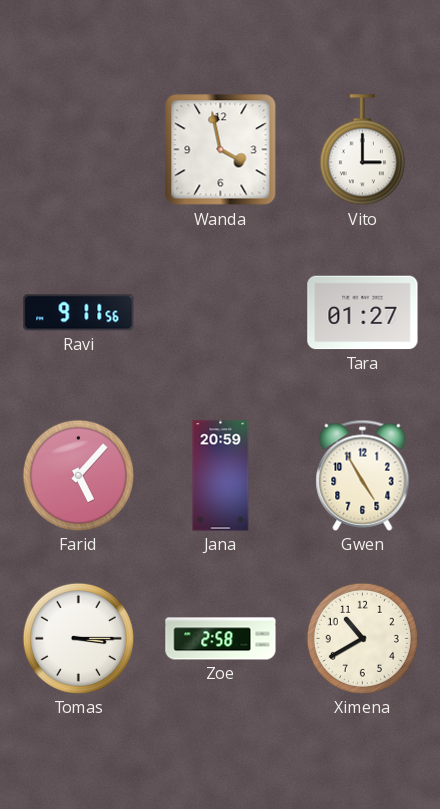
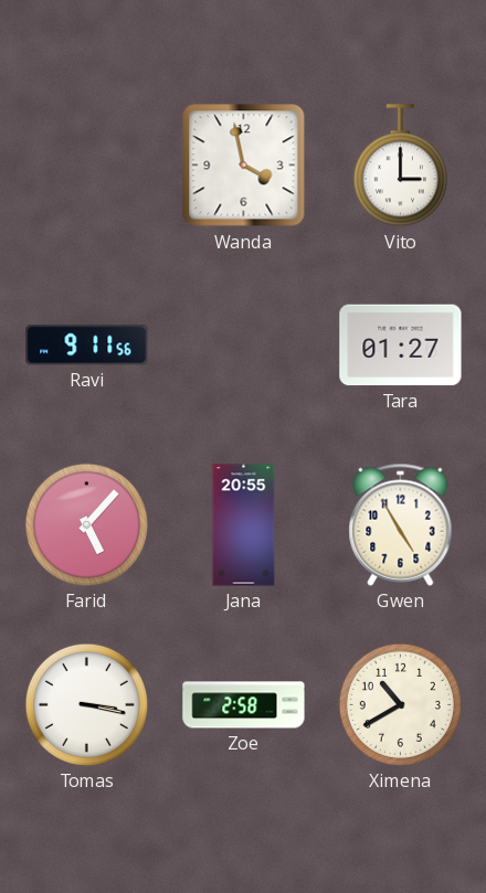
Jana: 20:59 -> 20:55 (244, 525)
Tomas: 3:15 -> 3:17 (86, 704)
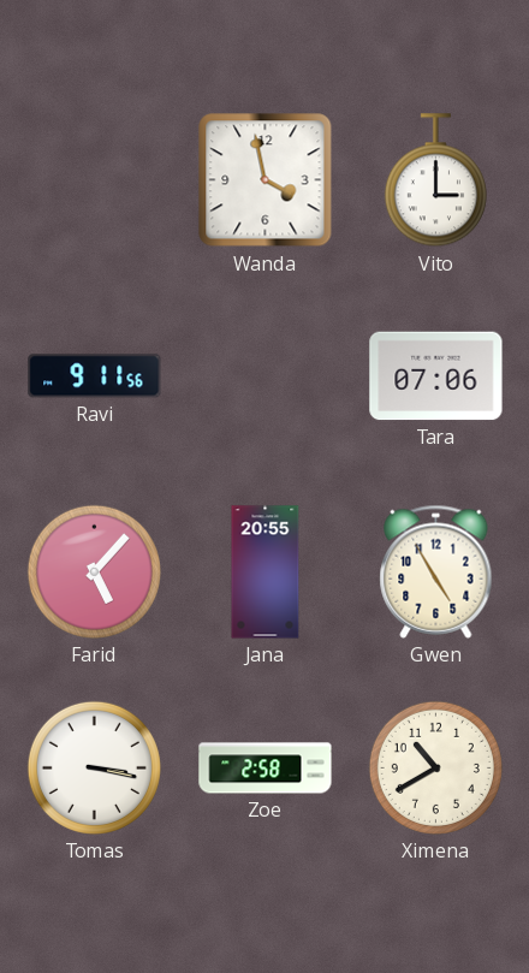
Tara: 01:27 -> 07:06 (436, 376)
